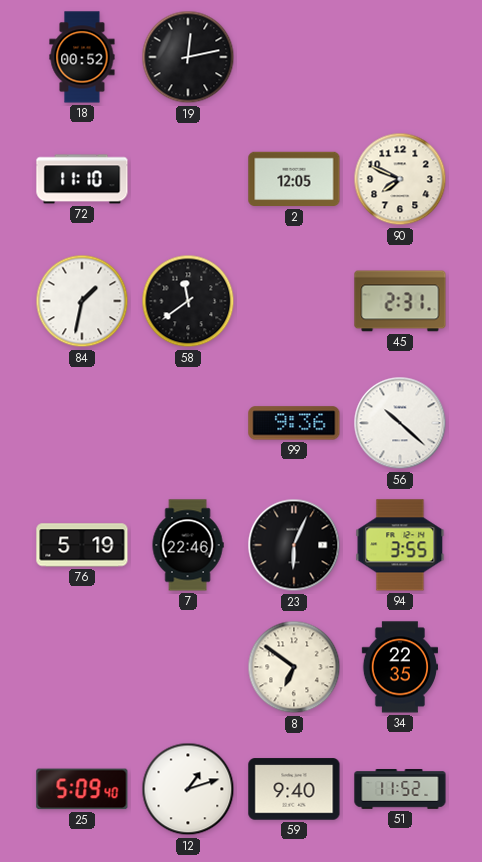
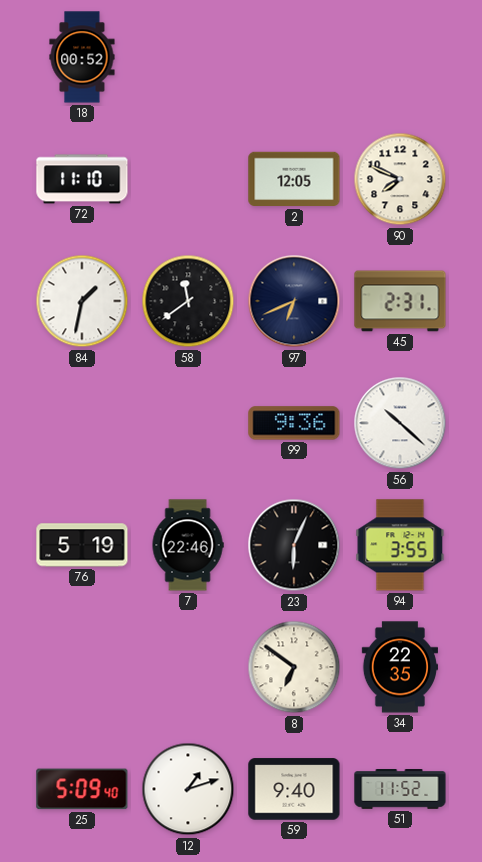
19: 12:13 -> none (188, 57)
97: none -> 6:41 (294, 301)
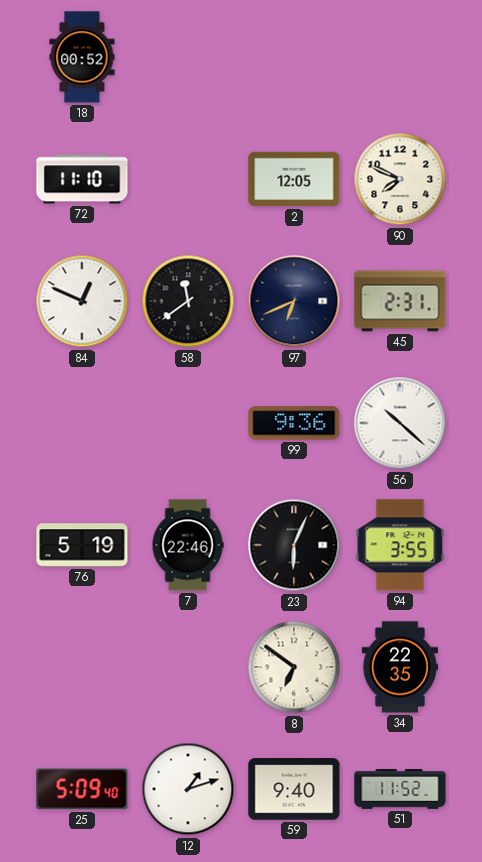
84: 1:32 -> 12:49 (82, 301)
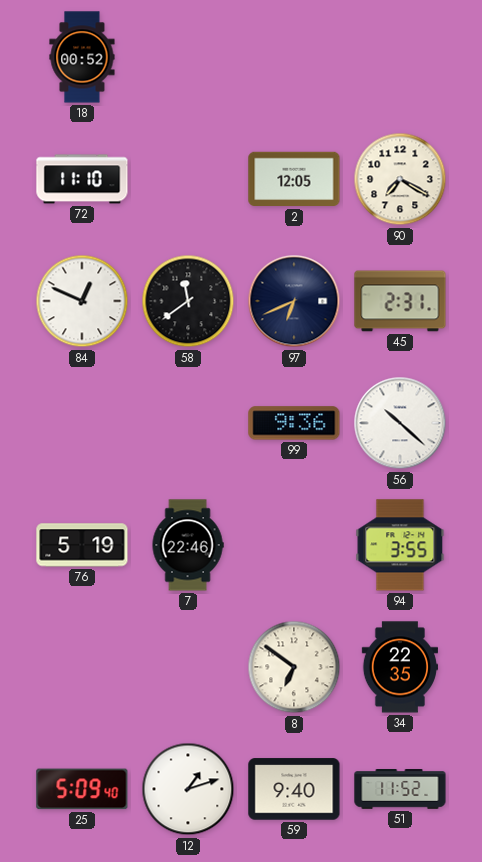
90: 7:49 -> 7:20 (400, 179)
23: 6:04 -> none (294, 545)
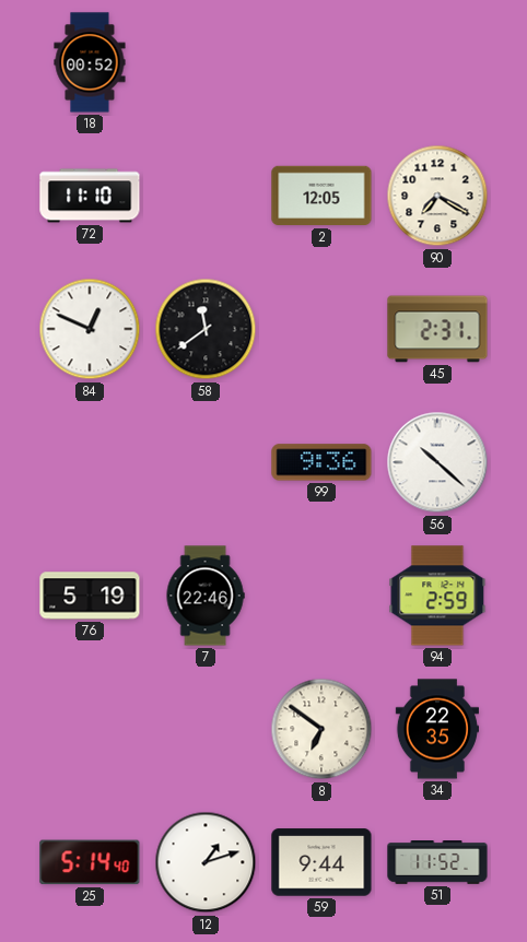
97: 6:41 -> none (294, 301)
94: 3:55 -> 2:59 (437, 596)
25: 5:09 -> 5:14 (90, 862)
59: 9:40 -> 9:44 (321, 862)
